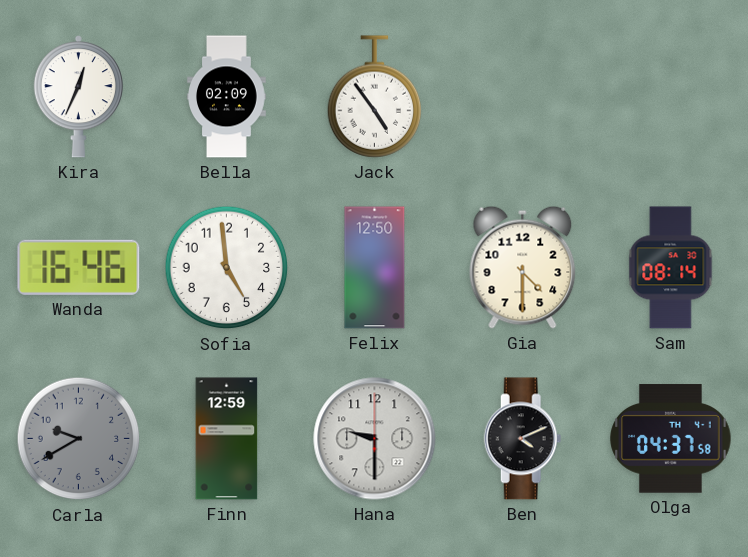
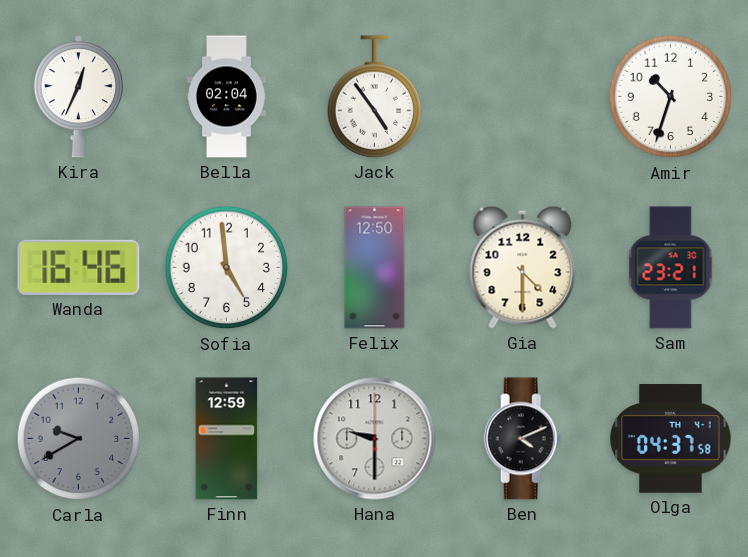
Bella: 02:09 -> 02:04 (227, 97)
Amir: none -> 10:33 (671, 97)
Sam: 08:14 -> 23:21 (671, 268)
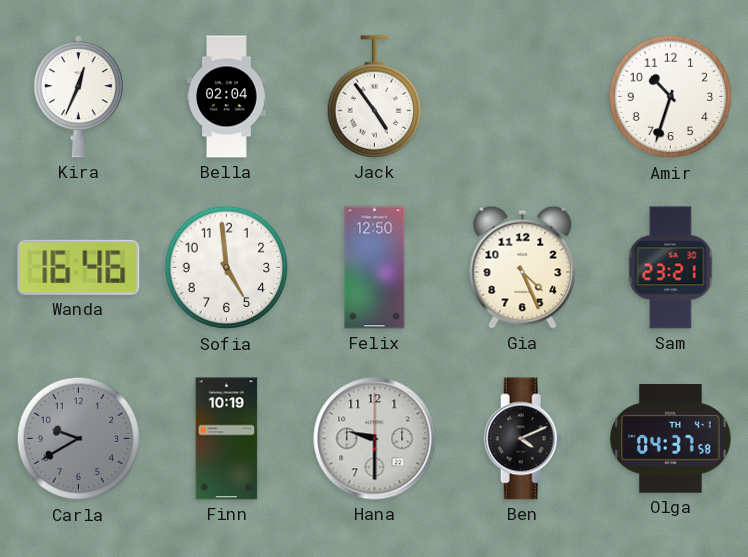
Gia: 4:30 -> 4:26 (523, 267)
Finn: 12:59 -> 10:19 (227, 439)
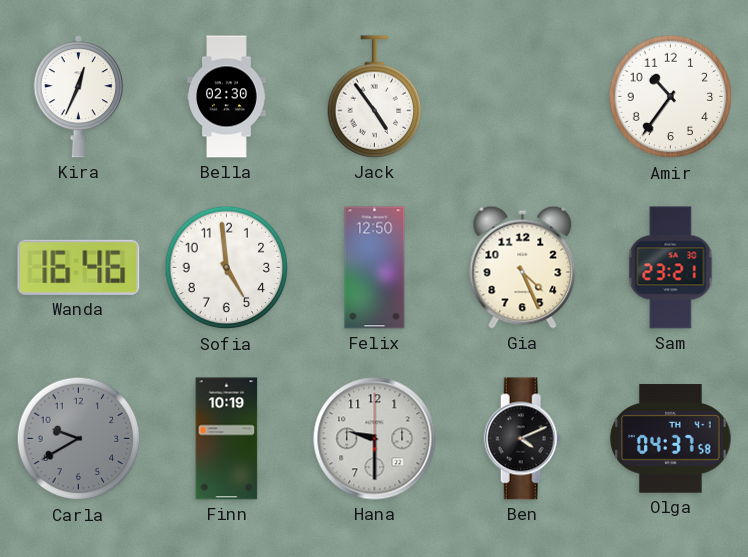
Bella: 02:04 -> 02:30 (227, 97)
Amir: 10:33 -> 10:36 (671, 97)
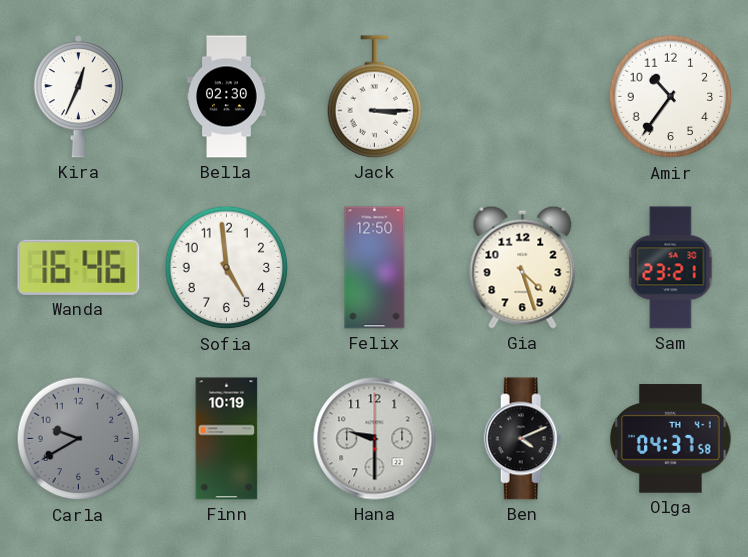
Jack: 4:54 -> 3:15 (375, 97)
Gia: 4:26 -> 4:27 (523, 267)
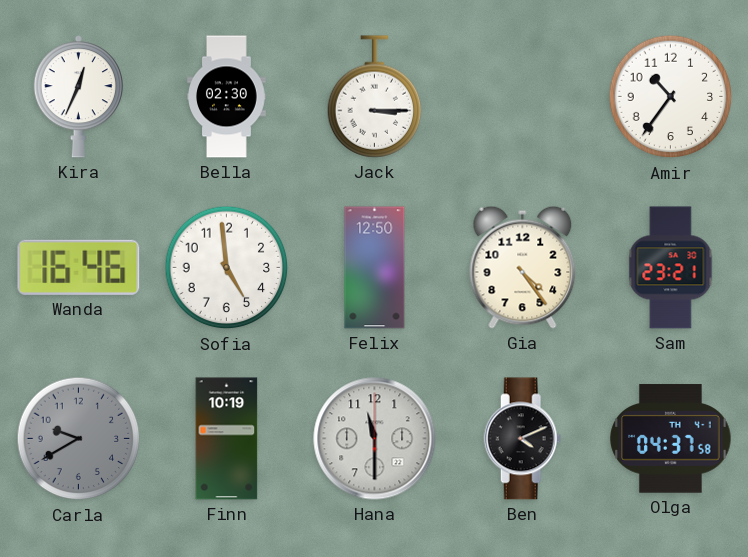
Gia: 4:27 -> 4:24 (523, 267)
Hana: 9:30 -> 11:30 (375, 439)
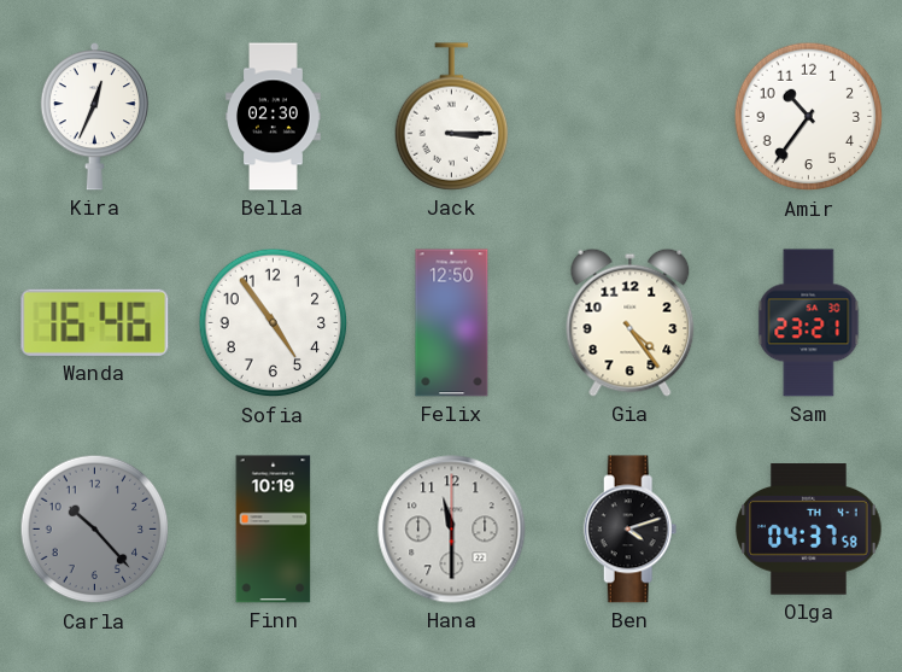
Sofia: 4:59 -> 4:54 (274, 323)
Carla: 9:40 -> 10:23 (95, 530)
Ben: 4:11 -> 4:12 (631, 530)
